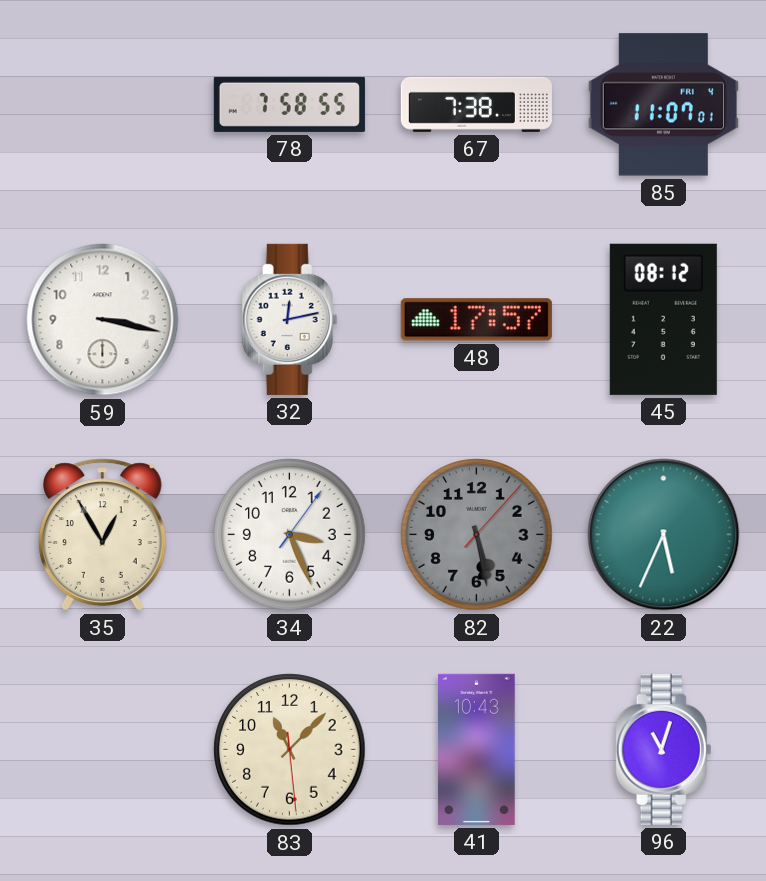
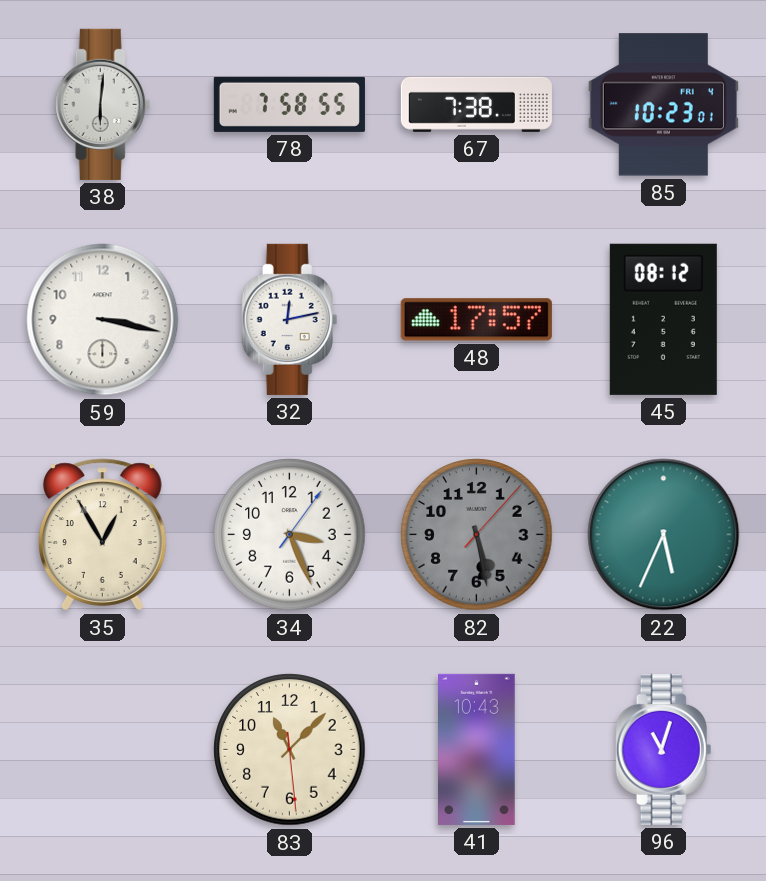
38: none -> 6:01 (103, 104)
85: 11:07 -> 10:23 (663, 105)
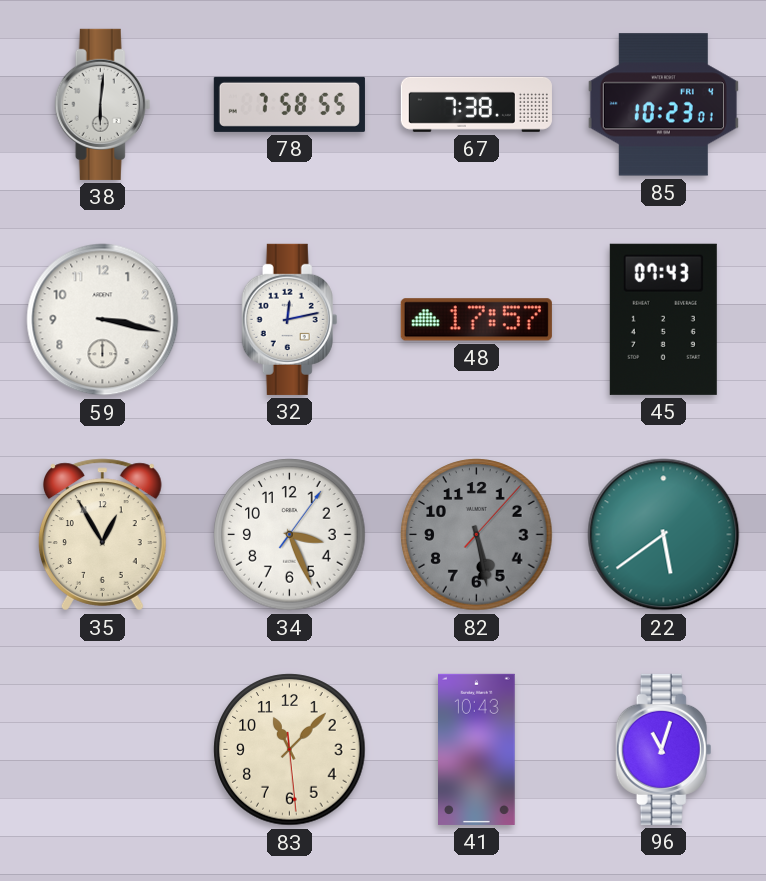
45: 08:12 -> 07:43 (663, 319)
22: 5:34 -> 5:39 (664, 535)
